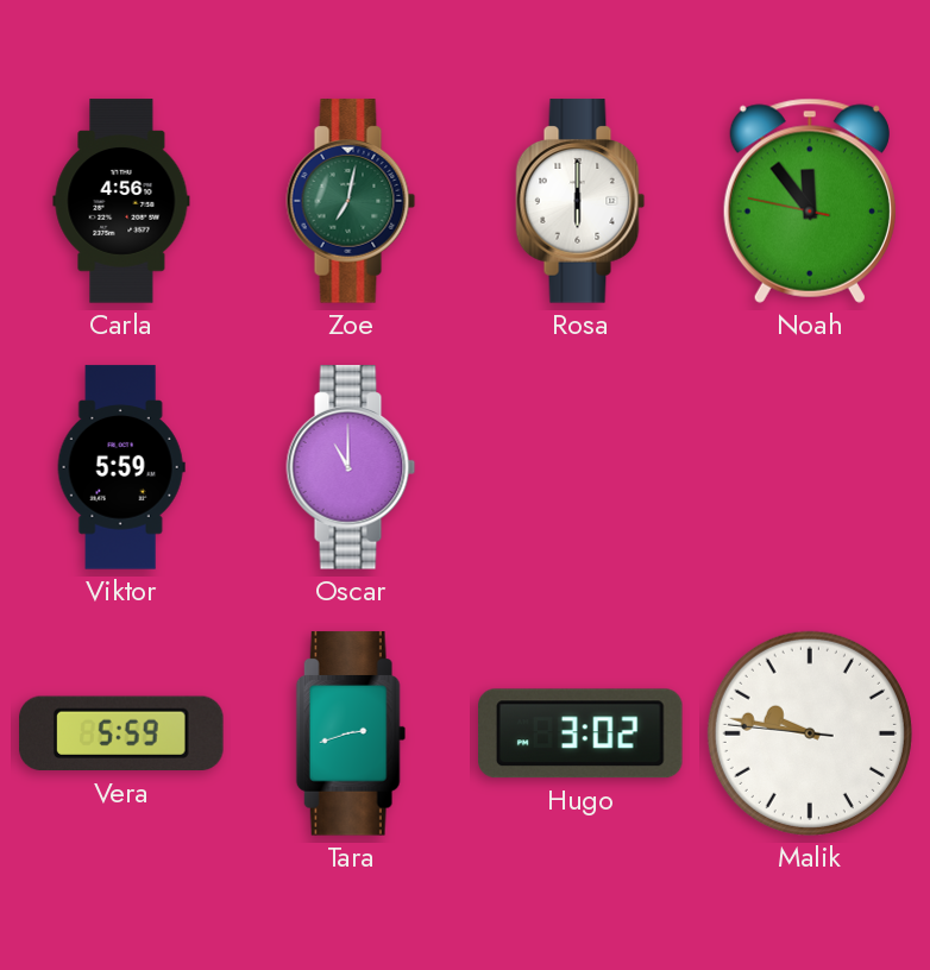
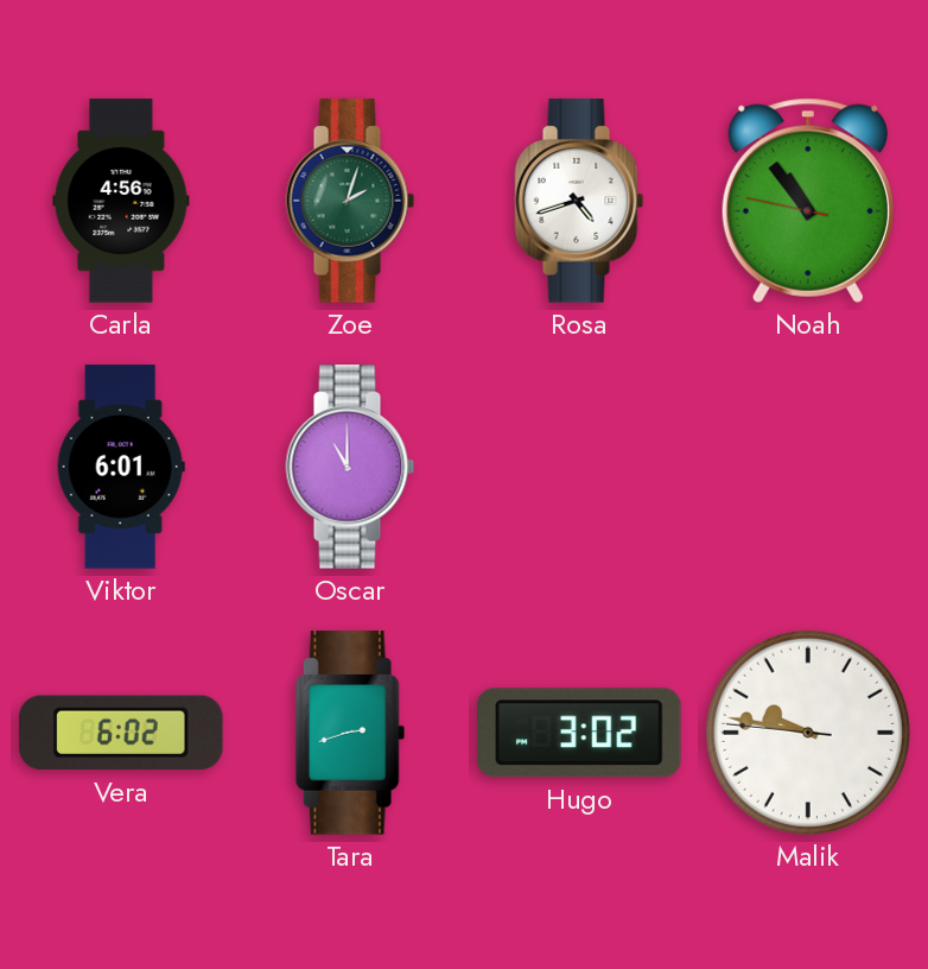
Zoe: 7:02 -> 2:03 (350, 201)
Rosa: 6:00 -> 4:42 (579, 201)
Noah: 11:53 -> 10:53 (808, 201)
Viktor: 5:59 -> 6:01 (121, 467)
Vera: 5:59 -> 6:02 (121, 733)
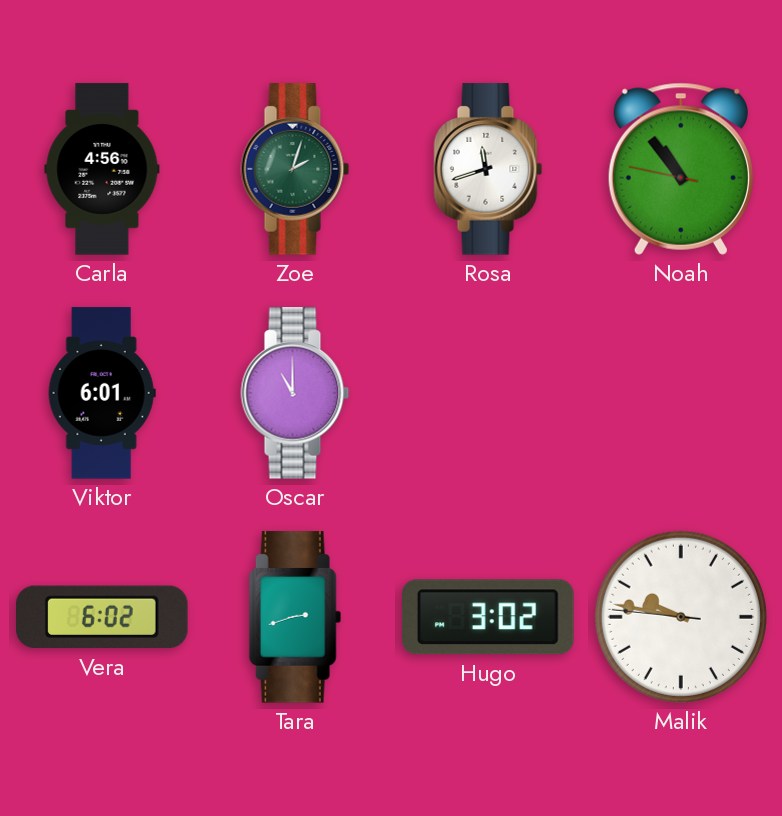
Rosa: 4:42 -> 11:42 (488, 169)
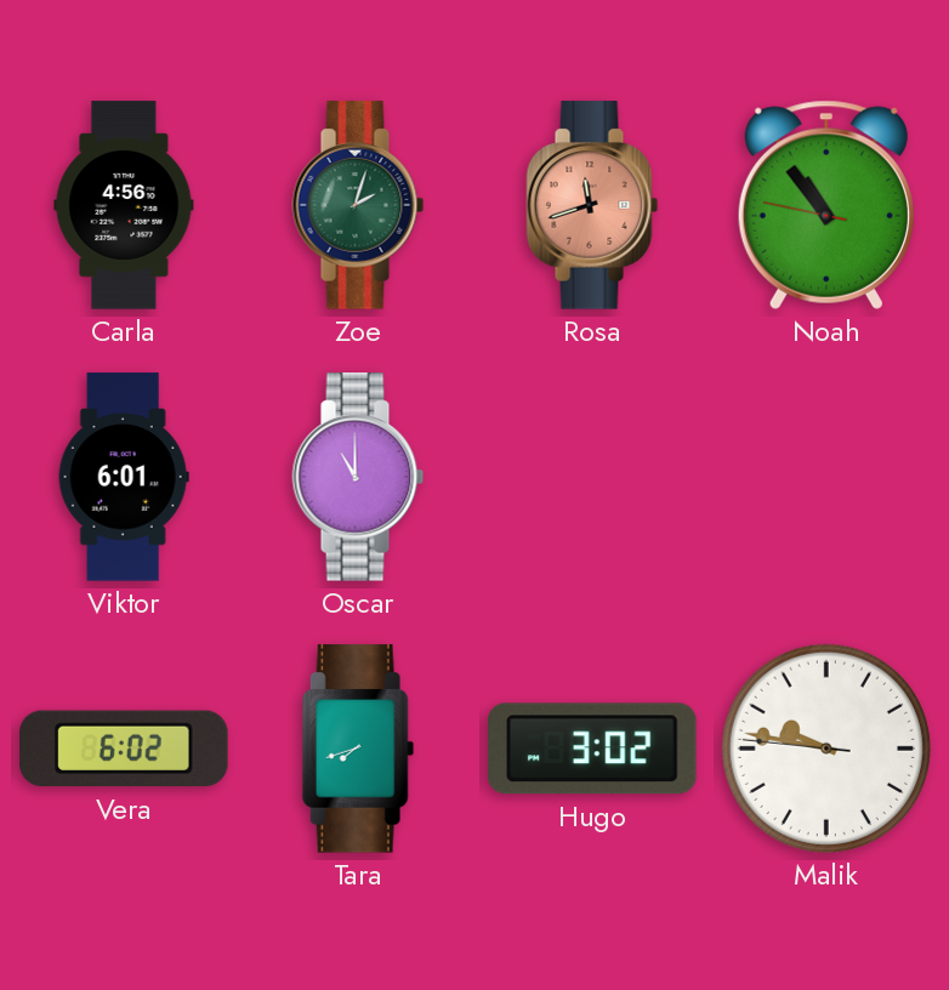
Rosa dial: white -> salmon (592, 205)
Tara: 2:42 -> 7:42 (358, 749)
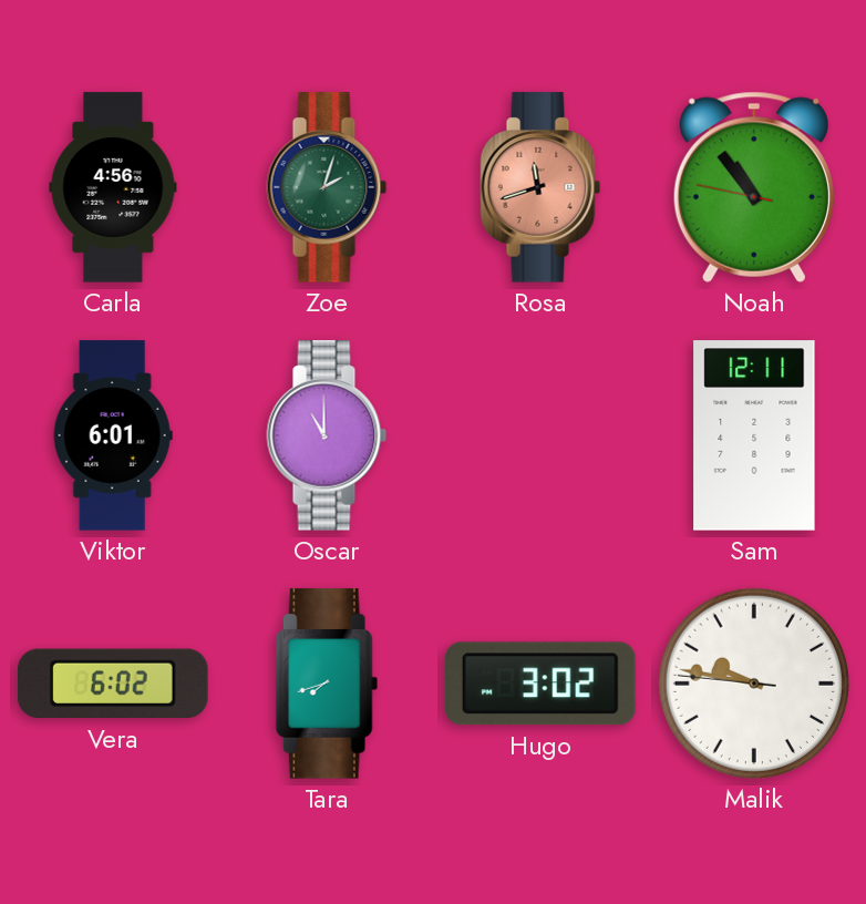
Sam: none -> 12:11 (754, 435)
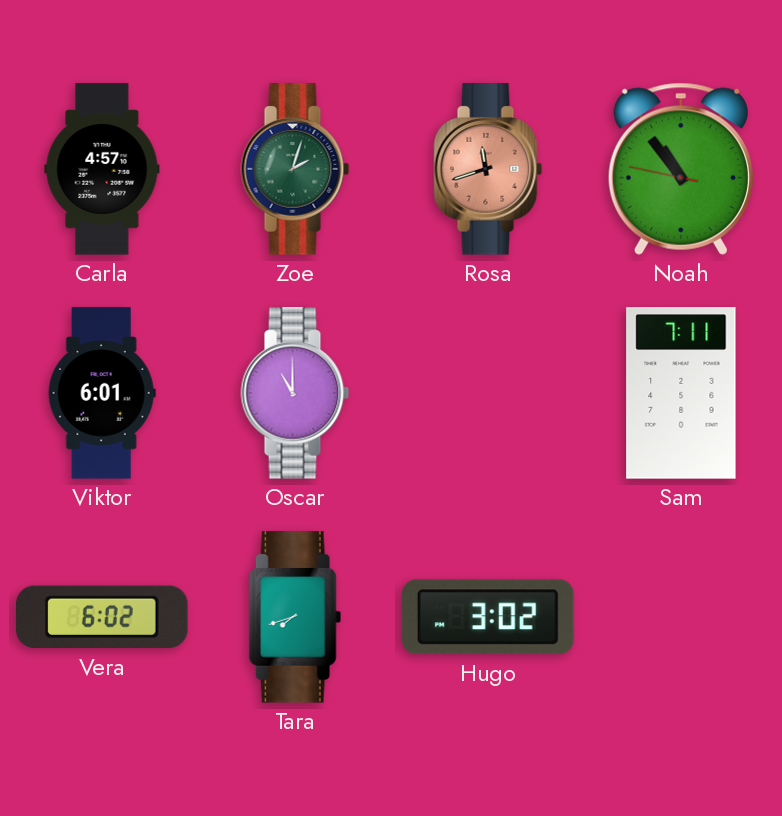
Carla: 4:56 -> 4:57 (102, 169)
Sam: 12:11 -> 7:11 (681, 393)
Malik: 9:46 -> none (754, 684)
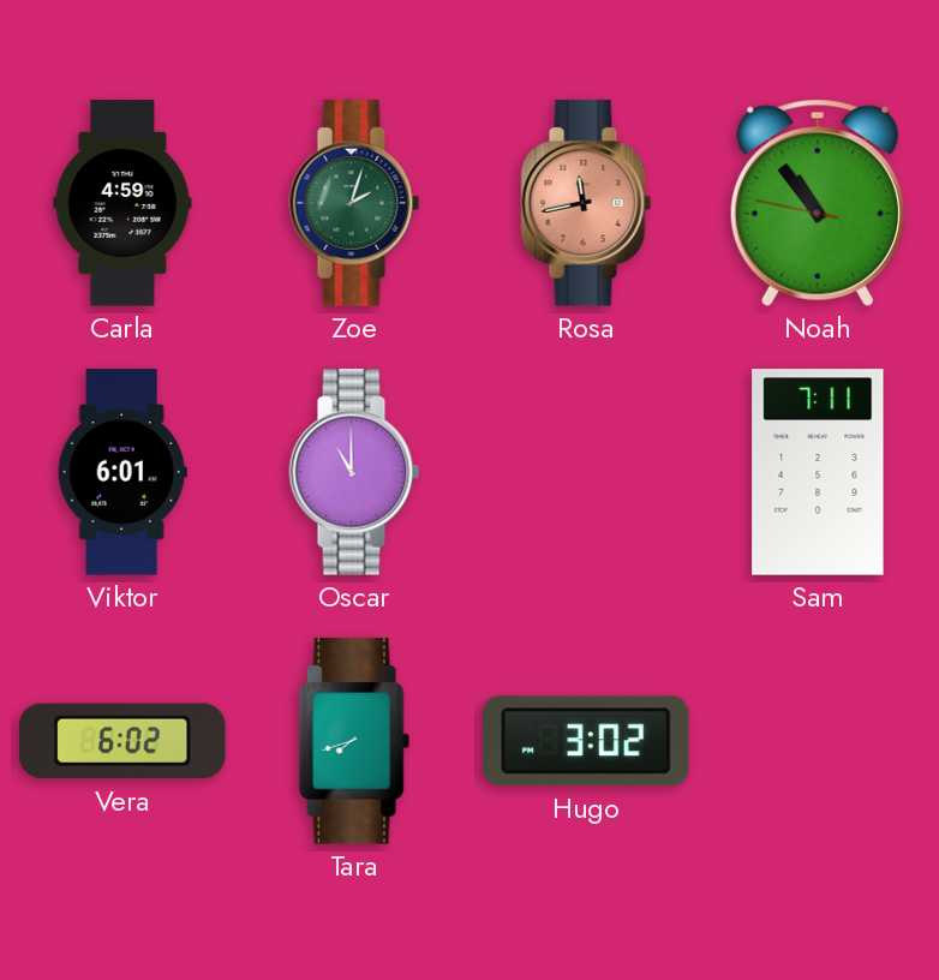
Carla: 4:57 -> 4:59 (122, 203)
Rosa: 11:42 -> 11:43 (586, 203)
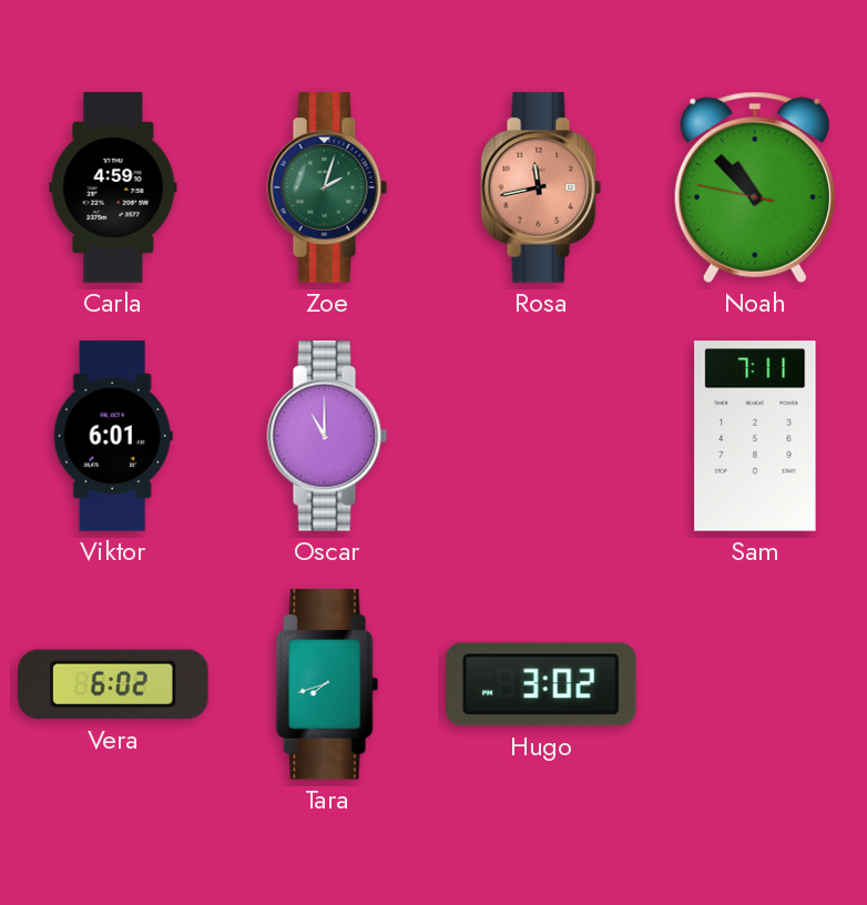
Noah: 10:53 -> 10:52 (755, 187)
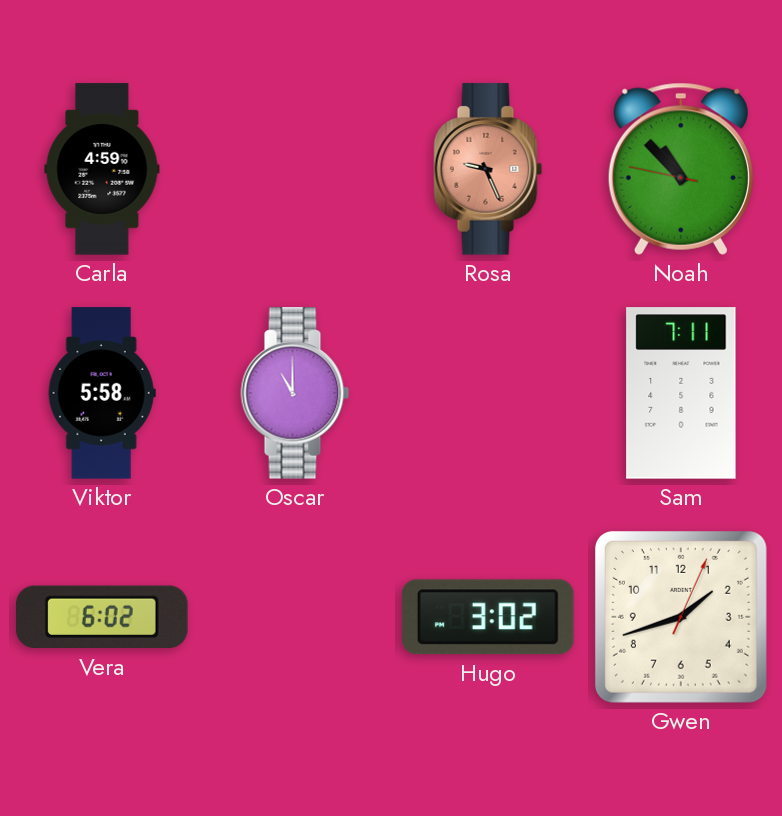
Zoe: 2:03 -> none (327, 187)
Rosa: 11:43 -> 9:26 (488, 169)
Viktor: 6:01 -> 5:58 (102, 393)
Tara: 7:42 -> none (327, 684)
Gwen: none -> 1:42 (681, 617)
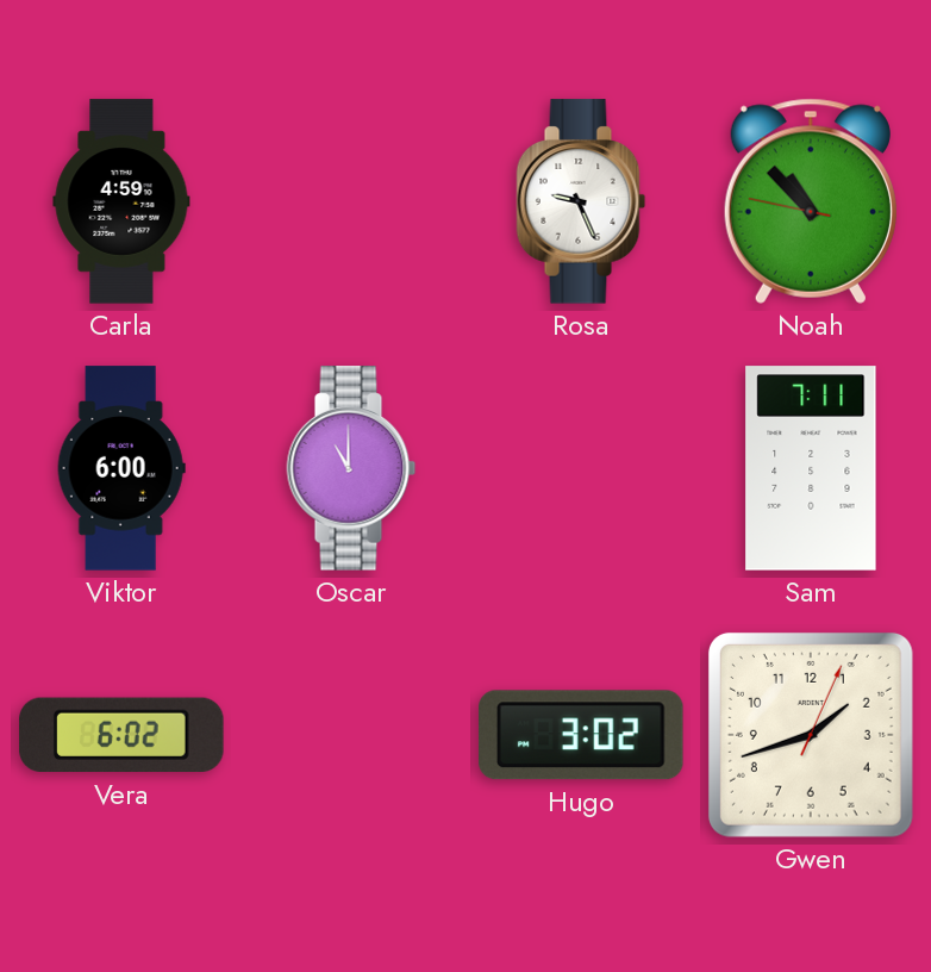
Rosa dial: salmon -> white (581, 201)
Viktor: 5:58 -> 6:00 (121, 468)
